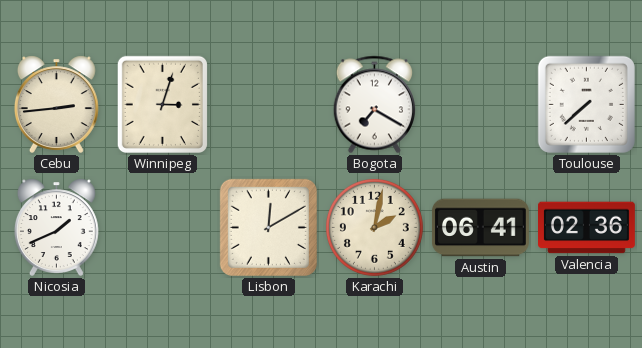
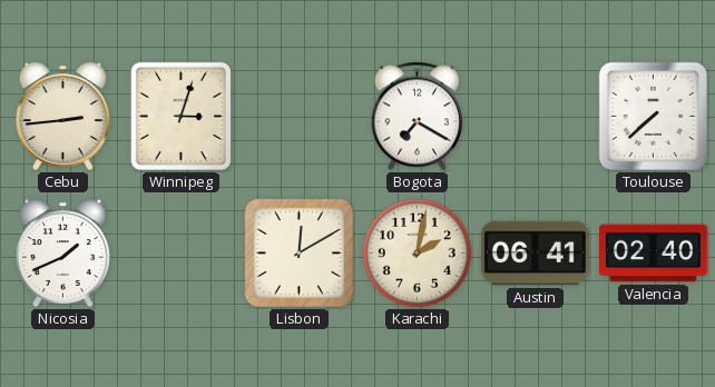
Valencia: 02:36 -> 02:40 (654, 254)
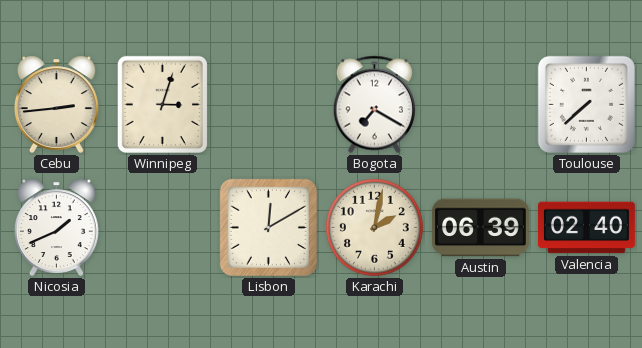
Austin: 06:41 -> 06:39 (480, 228)
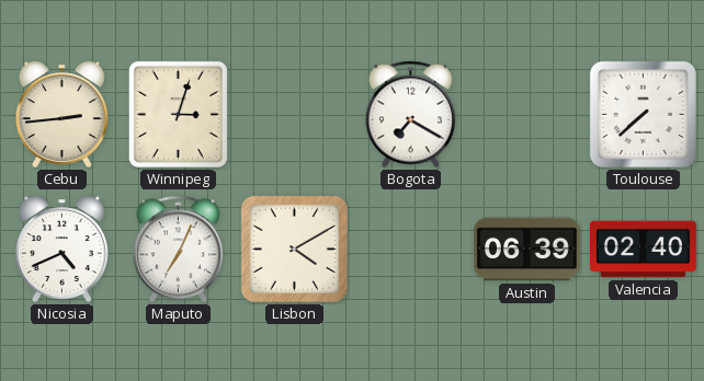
Nicosia: 1:41 -> 4:41 (61, 249)
Maputo: none -> 7:04 (178, 250)
Lisbon: 12:10 -> 4:10 (294, 249)
Karachi: 2:02 -> none (374, 227)
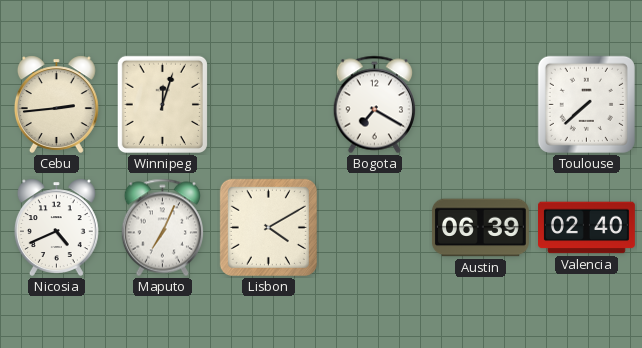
Winnipeg: 3:03 -> 12:03 (162, 104)
